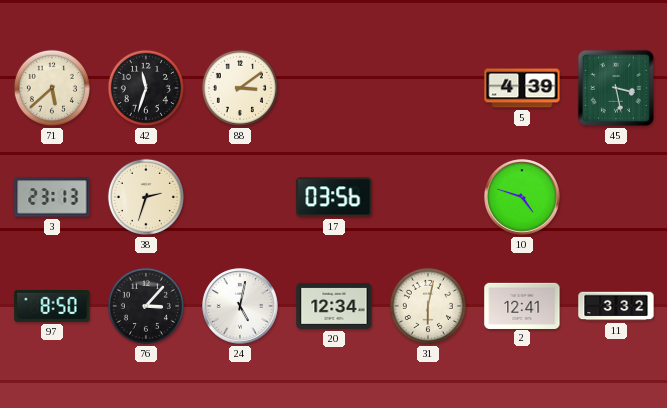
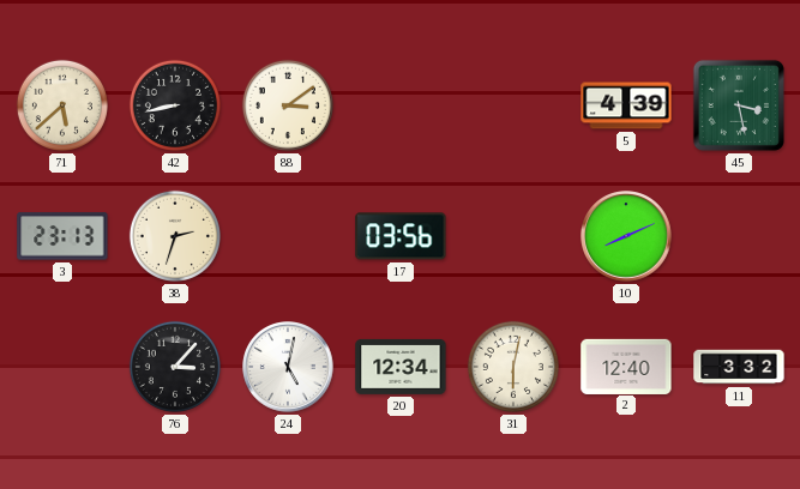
42: 11:33 -> 8:43 (175, 105)
10: 4:48 -> 8:11 (626, 236)
97: 8:50 -> none (52, 306)
2: 12:41 -> 12:40 (626, 366)
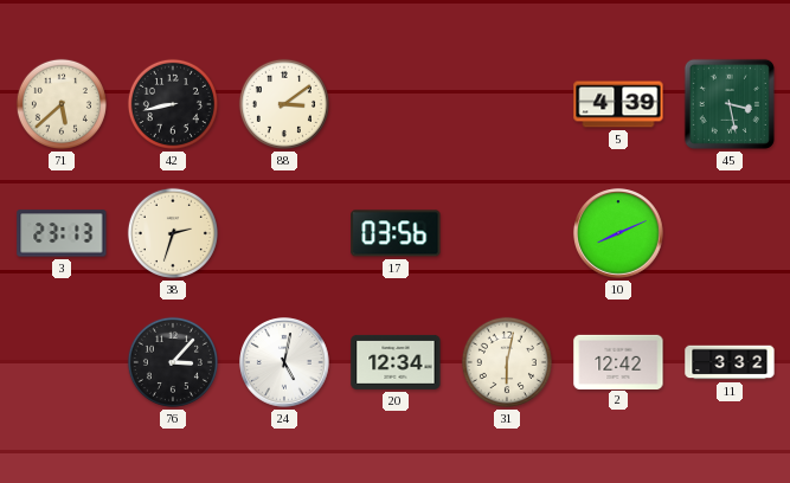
2: 12:40 -> 12:42 (618, 361)
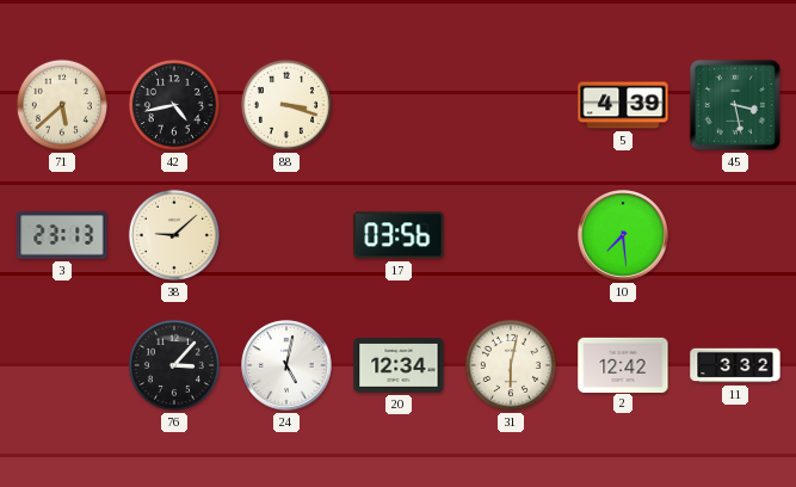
42: 8:43 -> 4:43 (174, 105)
88: 3:09 -> 3:18 (286, 105)
38: 2:33 -> 9:08 (174, 235)
10: 8:11 -> 7:29 (623, 235)
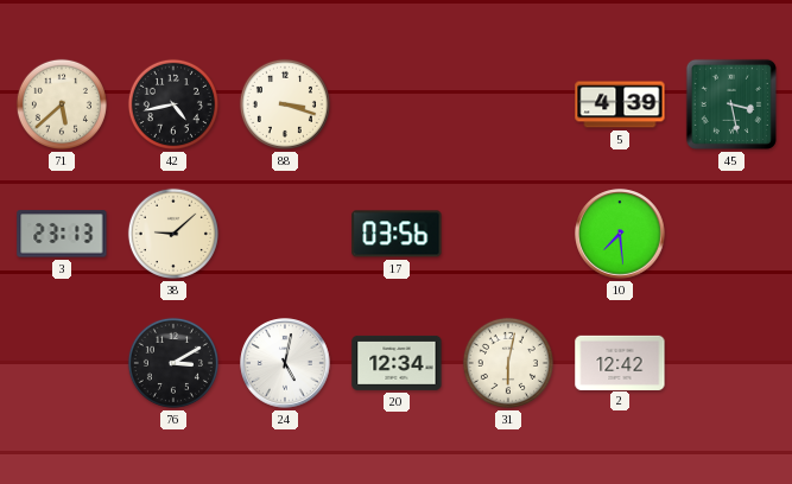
76: 3:07 -> 3:10 (173, 363)
11: 3:32 -> none (735, 365)
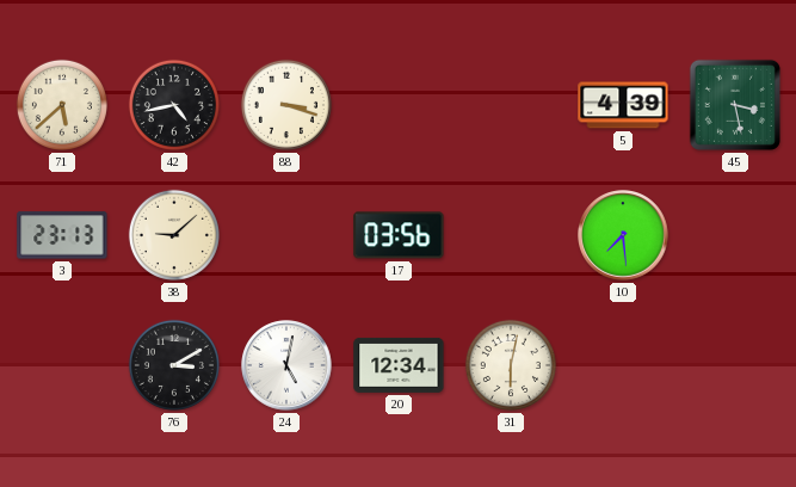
2: 12:42 -> none (620, 362)
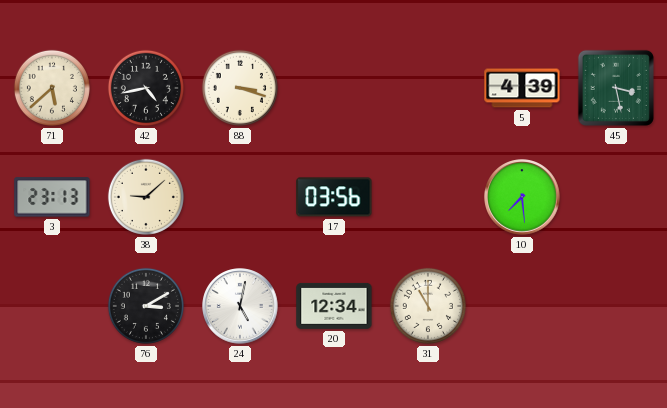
31: 6:02 -> 11:00 (428, 306)
